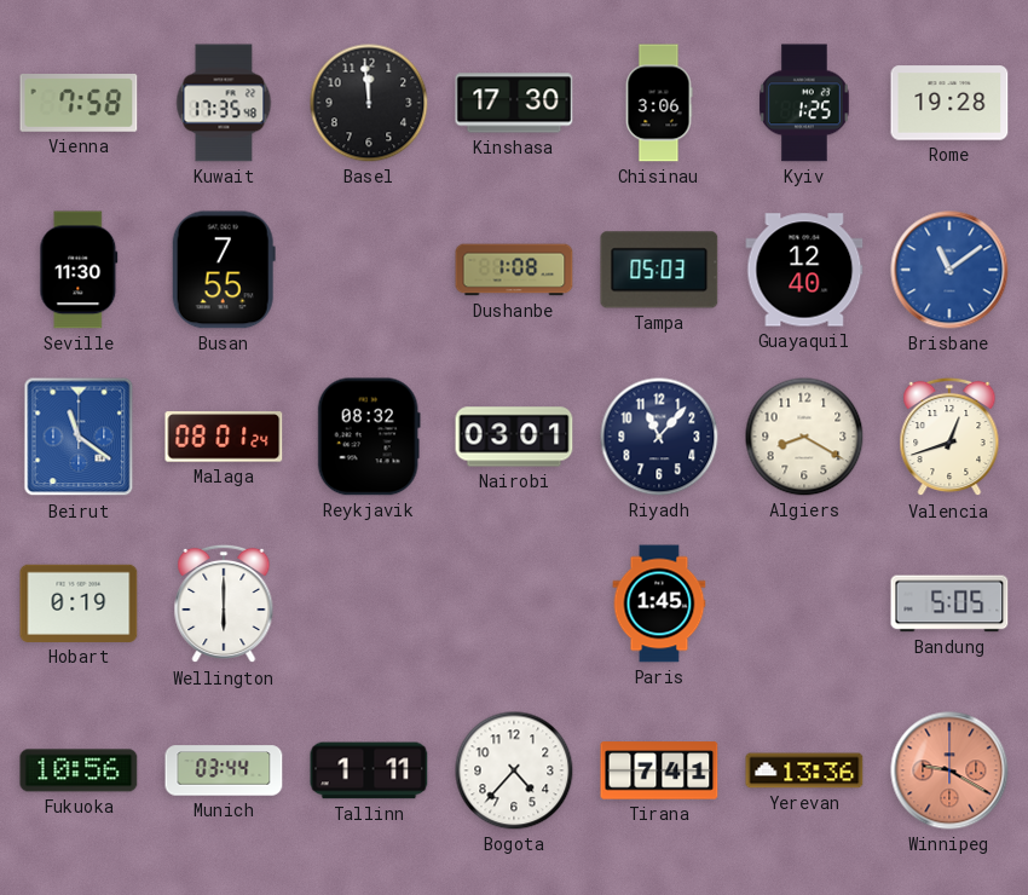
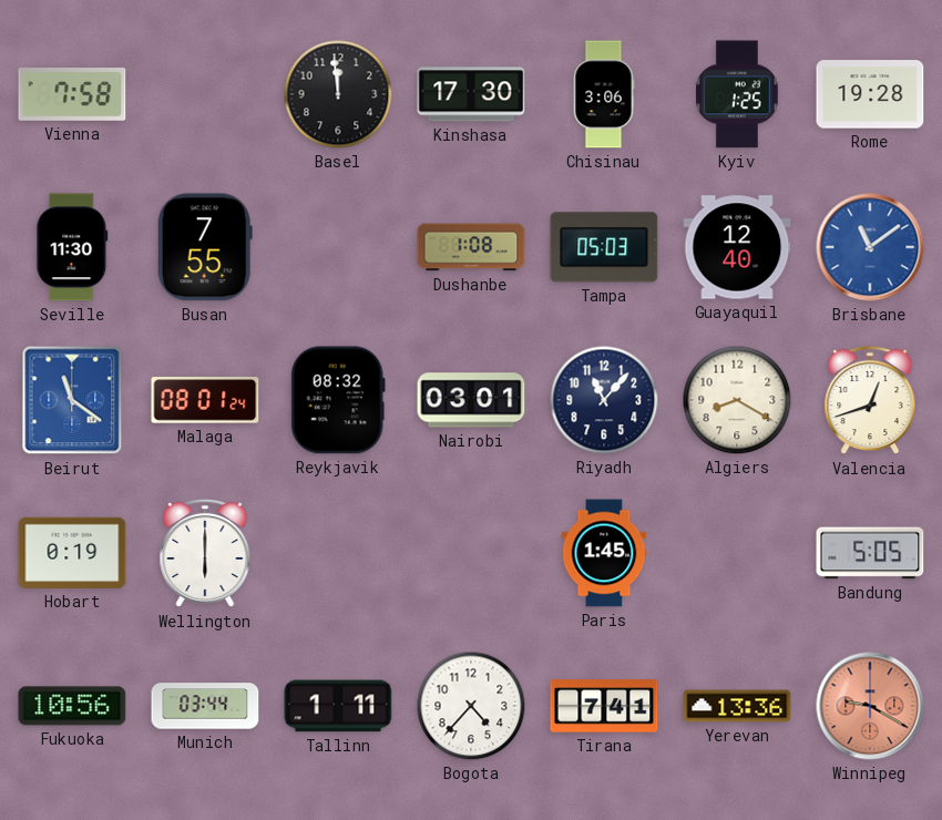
Kuwait: 17:35 -> none (224, 103)
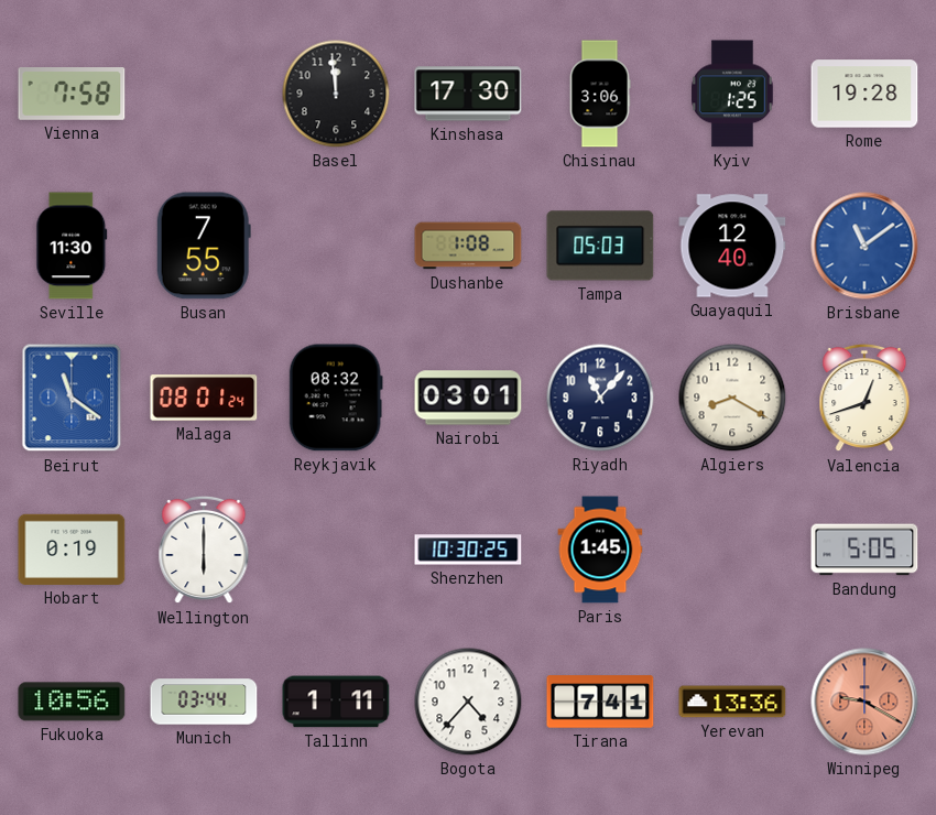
Shenzhen: none -> 10:30 (468, 550)
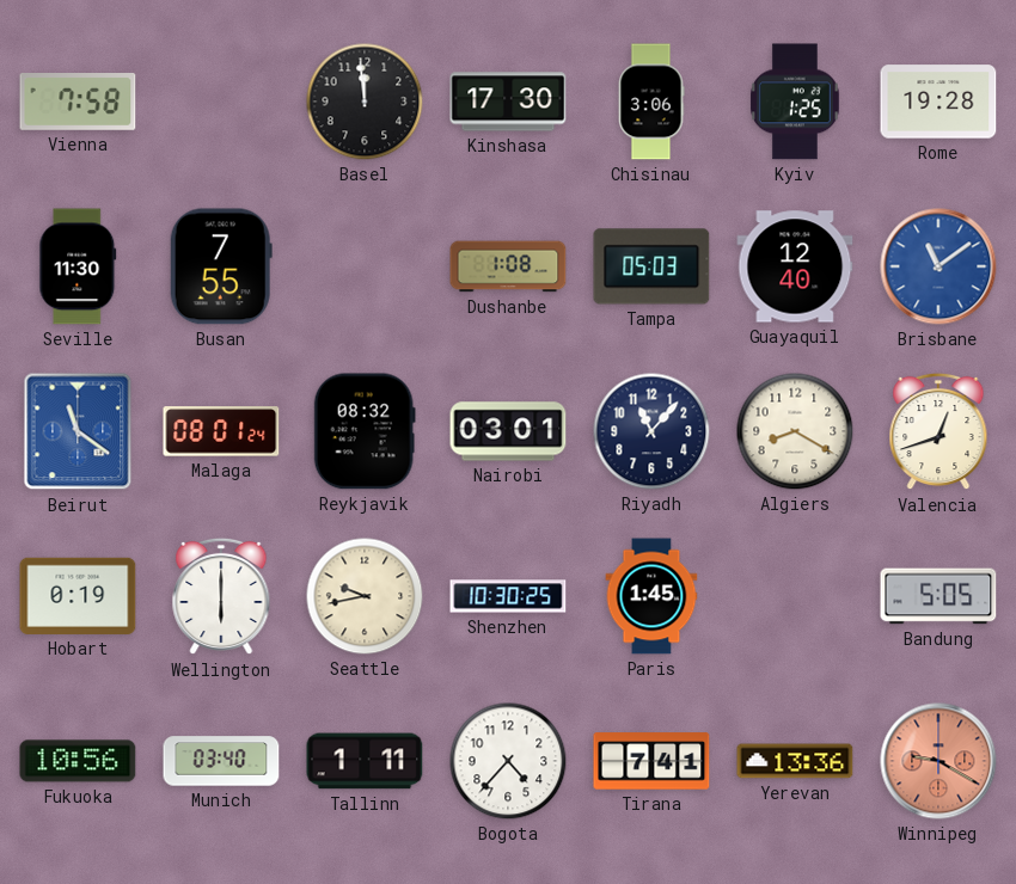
Seattle: none -> 9:43 (365, 596)
Munich: 03:44 -> 03:40 (221, 761)
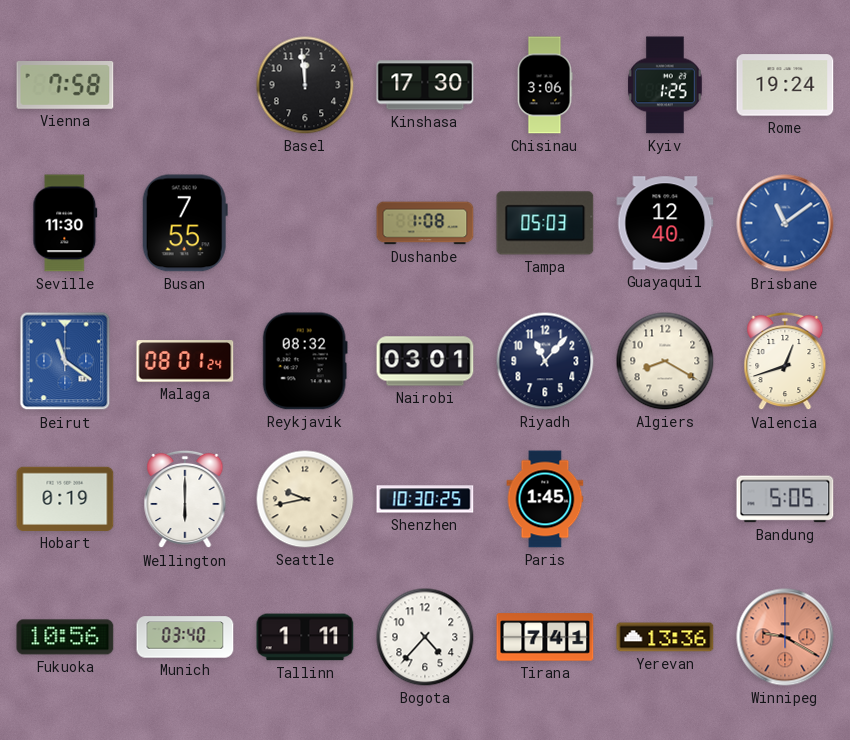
Rome: 19:28 -> 19:24 (785, 85)
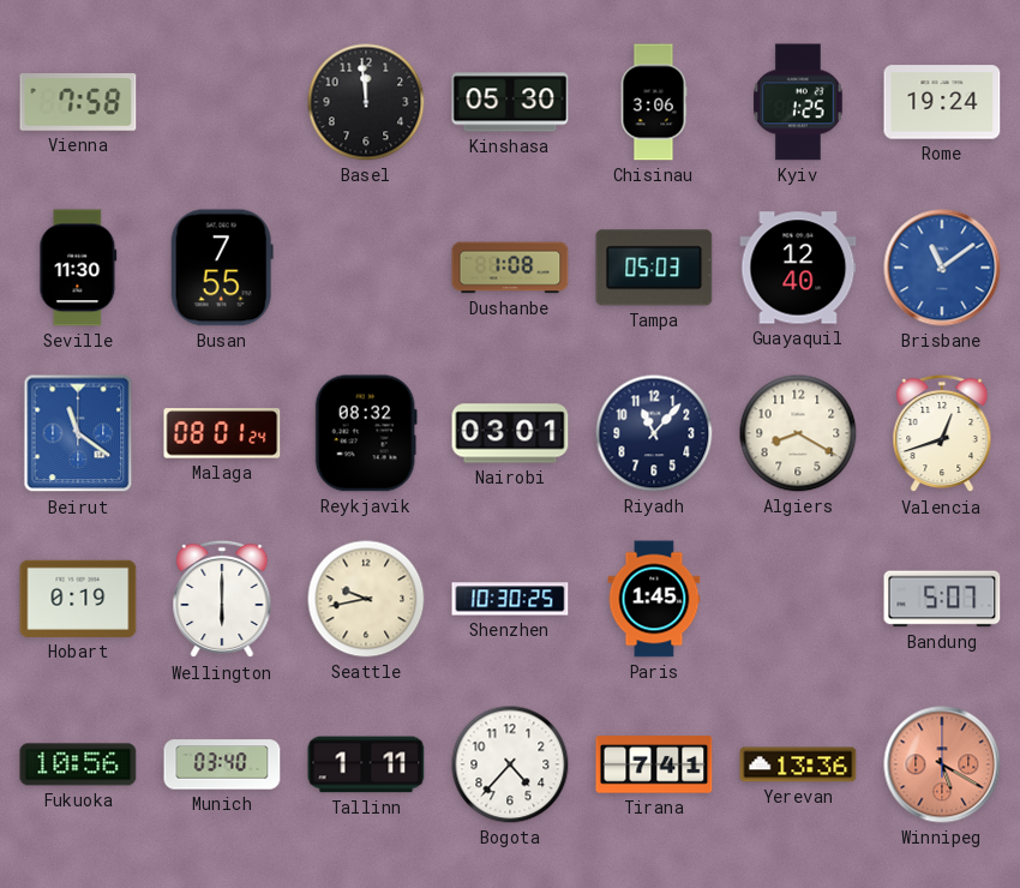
Kinshasa: 17:30 -> 05:30 (510, 102)
Bandung: 5:05 -> 5:07 (942, 599)
Winnipeg: 9:20 -> 5:20 (942, 764)
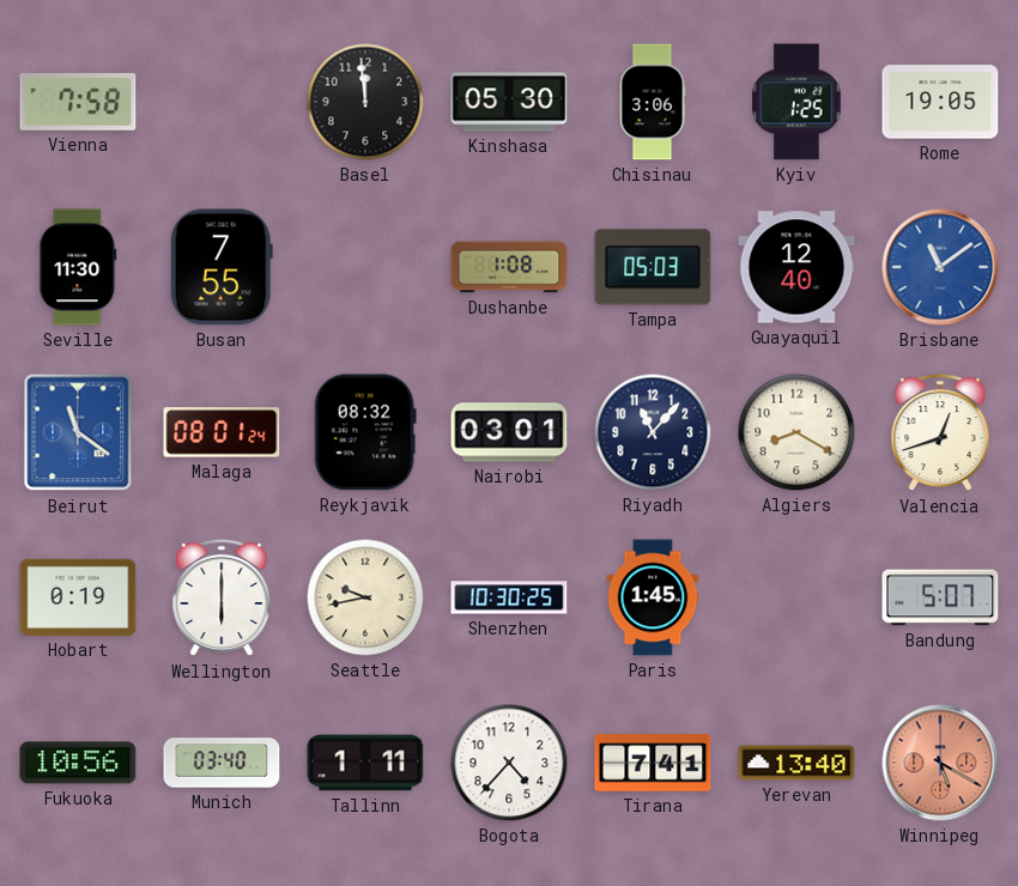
Rome: 19:24 -> 19:05 (940, 102)
Yerevan: 13:36 -> 13:40 (796, 763)
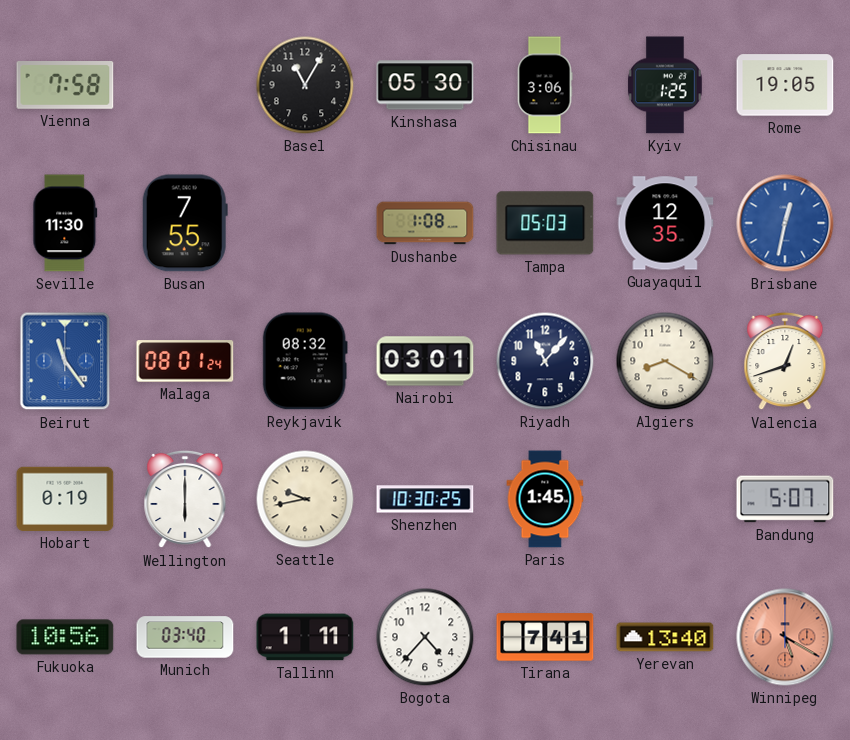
Basel: 11:59 -> 11:05 (305, 85)
Guayaquil: 12:40 -> 12:35 (665, 223)
Brisbane: 11:09 -> 12:32 (785, 223)
Beirut: 11:21 -> 11:24 (65, 361)
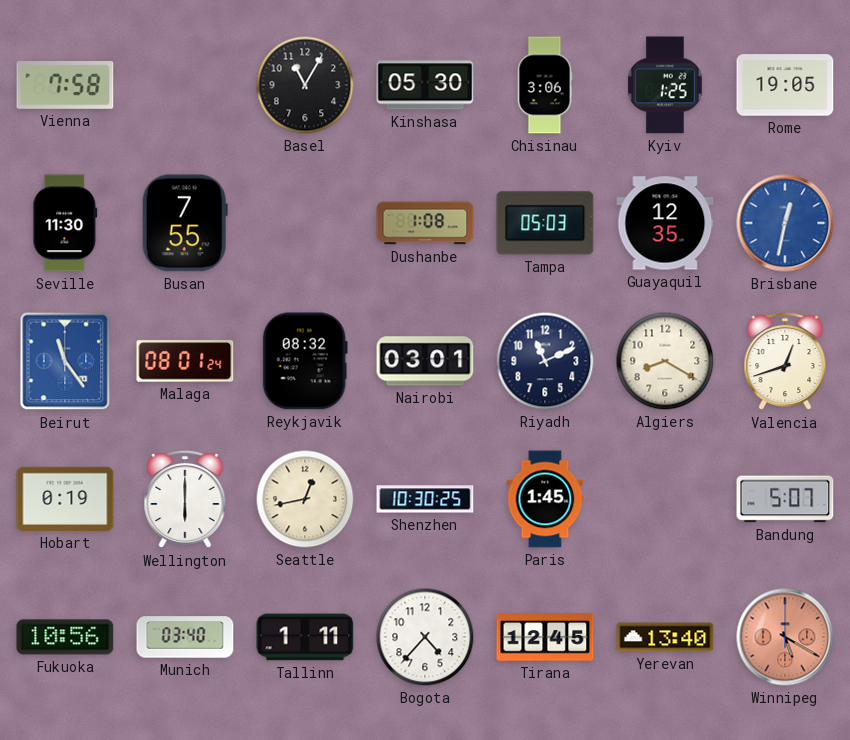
Riyadh: 11:07 -> 11:11 (545, 361)
Seattle: 9:43 -> 12:43 (305, 499)
Tirana: 7:41 -> 12:45 (545, 637)
